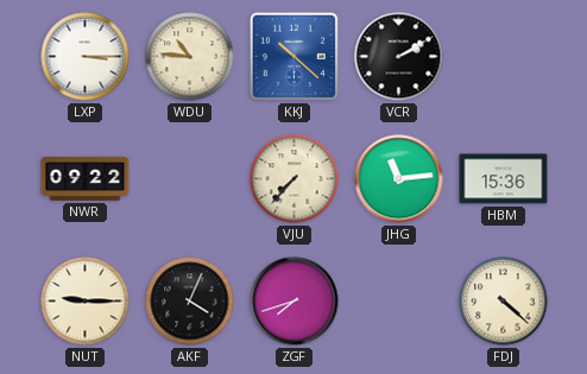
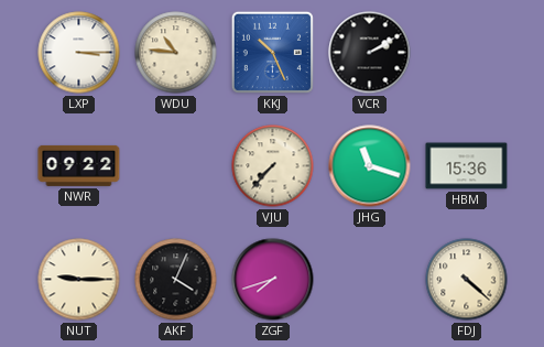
KKJ: 10:22 -> 10:26 (272, 52)
JHG: 11:14 -> 11:18 (370, 166)
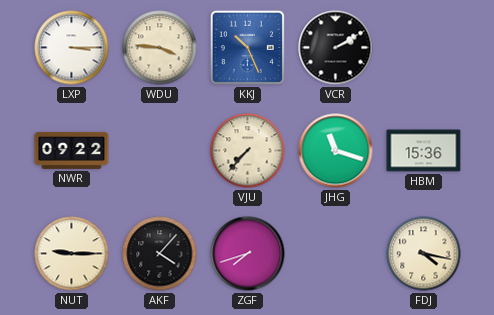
WDU: 10:46 -> 3:46 (160, 48)
AKF: 4:04 -> 4:07 (160, 254)
FDJ: 4:22 -> 4:17 (424, 254)
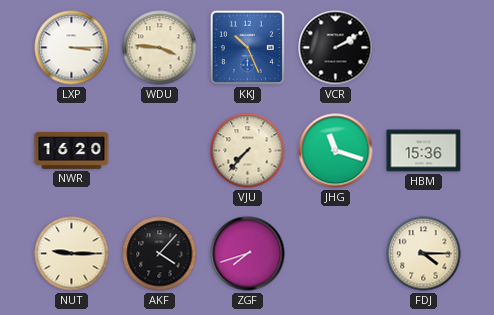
NWR: 09:22 -> 16:20 (72, 150)
FDJ: 4:17 -> 4:15 (424, 254)
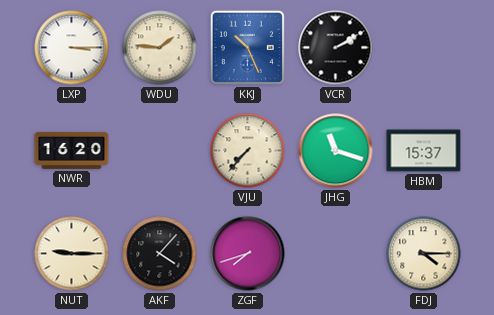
WDU: 3:46 -> 1:46 (160, 48)
HBM: 15:36 -> 15:37 (424, 151)
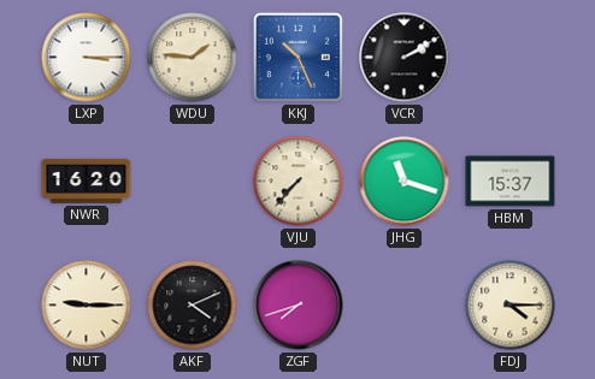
AKF: 4:07 -> 4:11 (193, 306)
